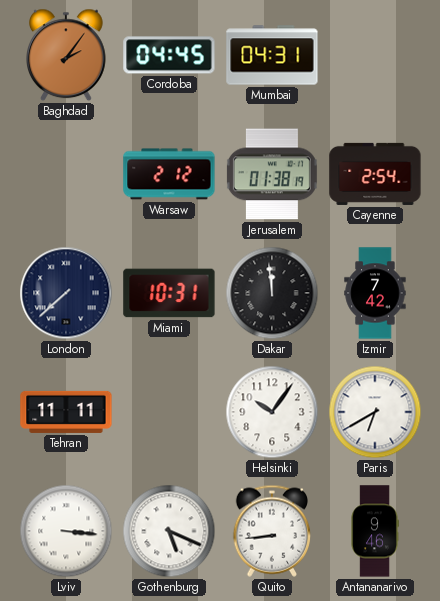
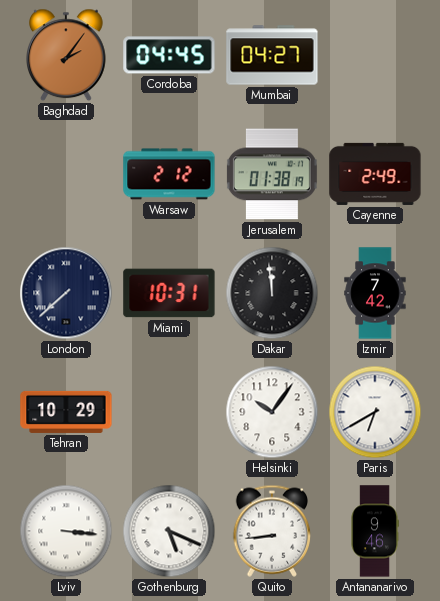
Mumbai: 04:31 -> 04:27 (272, 55)
Cayenne: 2:54 -> 2:49 (375, 174)
Tehran: 11:11 -> 10:29 (66, 412)
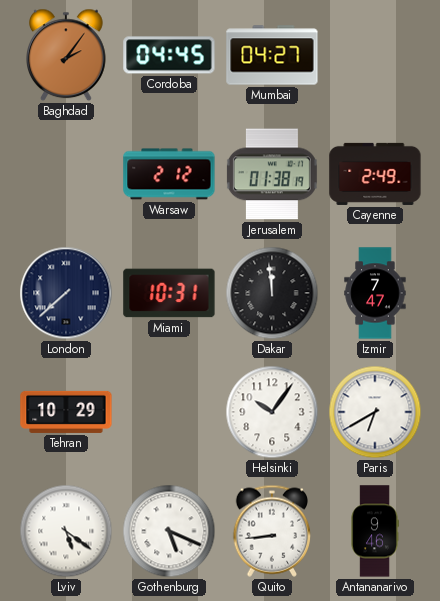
Izmir: 7:42 -> 7:47 (375, 293)
Lviv: 3:16 -> 5:21 (66, 531)
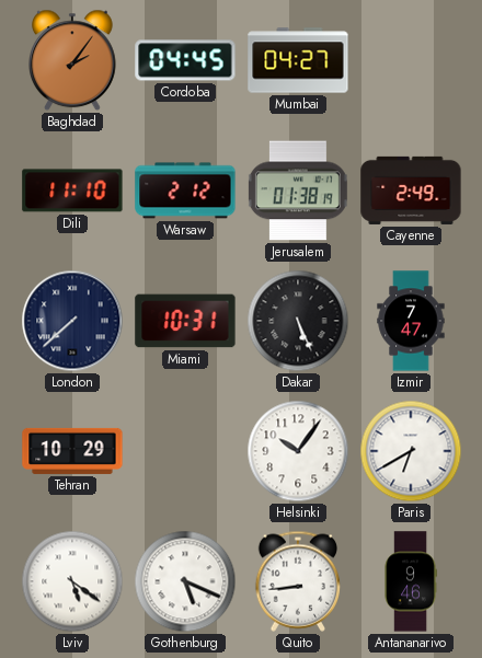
Dili: none -> 11:10 (72, 191)
Dakar: 11:59 -> 5:26 (298, 321)
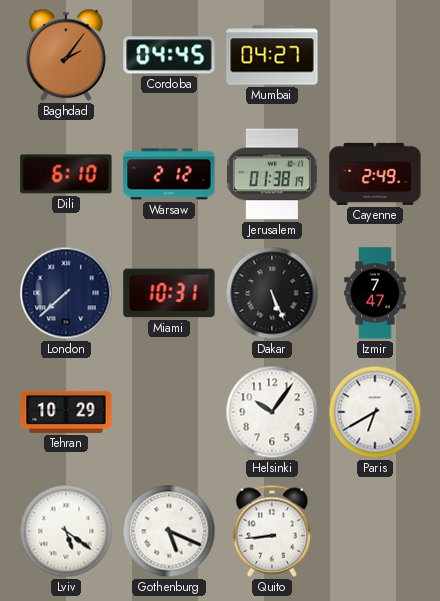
Dili: 11:10 -> 6:10 (66, 174)
Antananarivo: 9:46 -> none (411, 581)
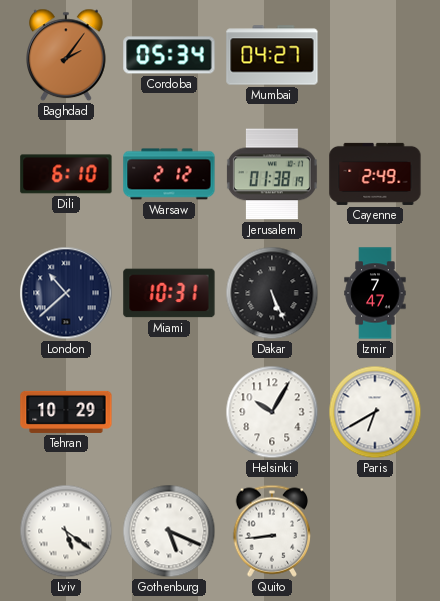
Cordoba: 04:45 -> 05:34 (169, 55)
London: 7:38 -> 10:38 (66, 293)
Helsinki: 10:06 -> 10:05 (272, 412)
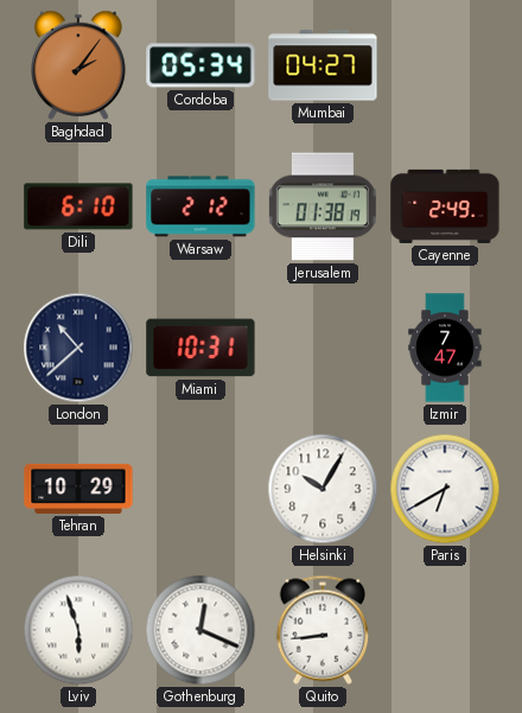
Dakar: 5:26 -> none (272, 293)
Lviv: 5:21 -> 5:57 (78, 630)
Gothenburg: 5:19 -> 12:19 (200, 630)
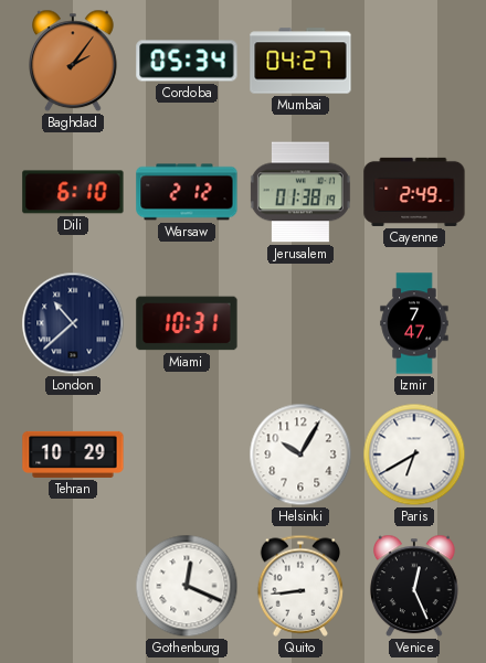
Lviv: 5:57 -> none (78, 630)
Venice: none -> 12:26 (415, 586)
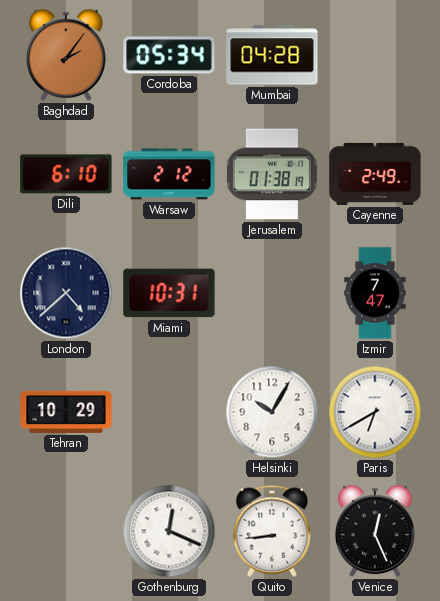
Mumbai: 04:27 -> 04:28 (272, 55)
London: 10:38 -> 4:38 (66, 293)
